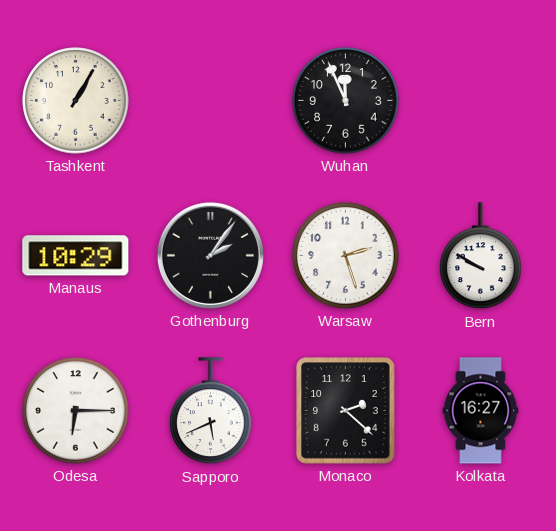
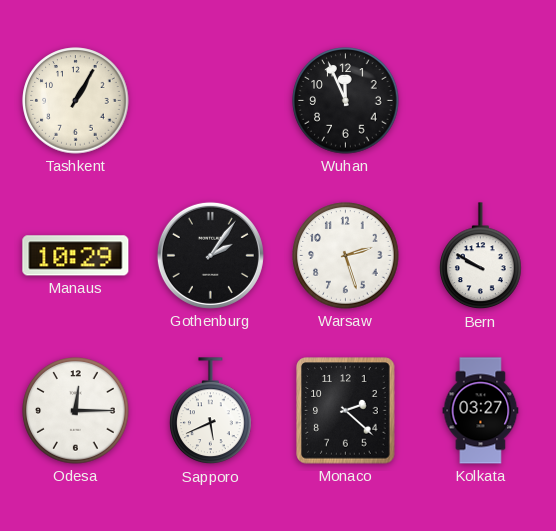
Odesa: 6:15 -> 12:15 (76, 411)
Kolkata: 16:27 -> 03:27 (481, 411)
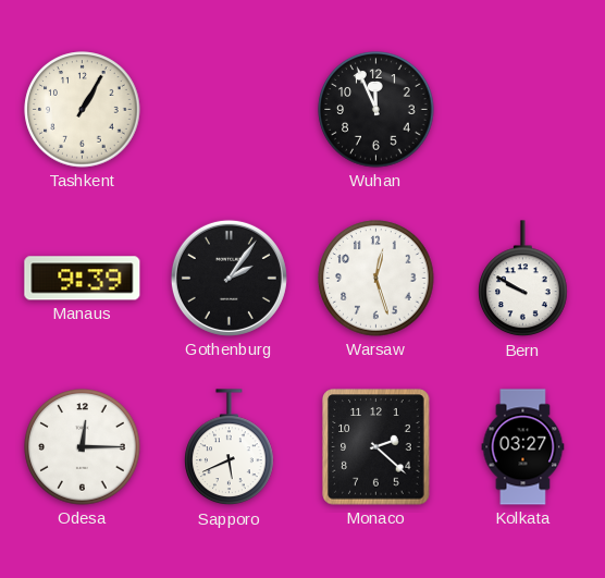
Manaus: 10:29 -> 9:39 (83, 279)
Warsaw: 2:27 -> 12:27 (376, 279)
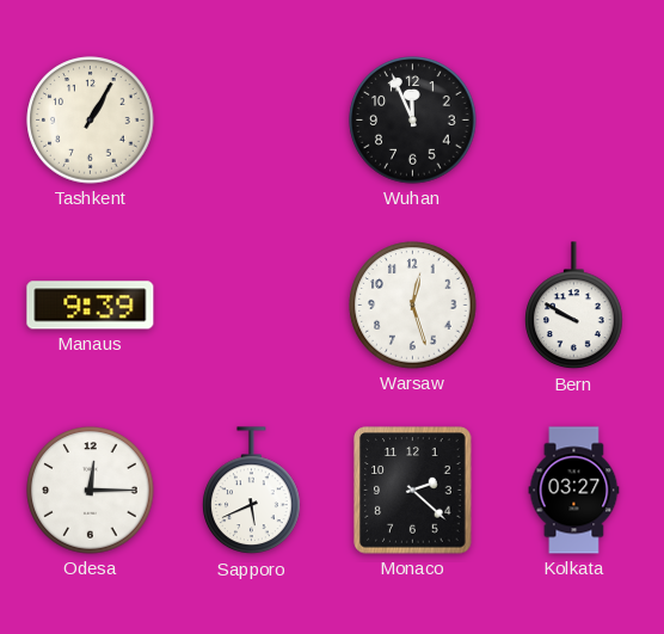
Gothenburg: 2:06 -> none (229, 278)
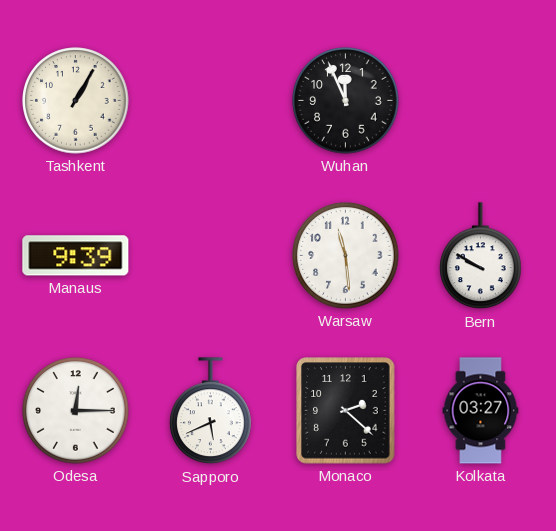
Warsaw: 12:27 -> 11:29 (346, 256)
